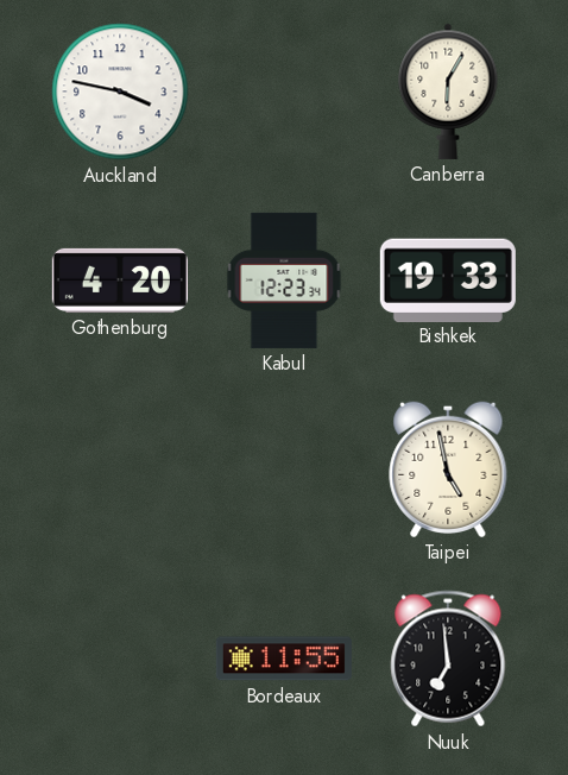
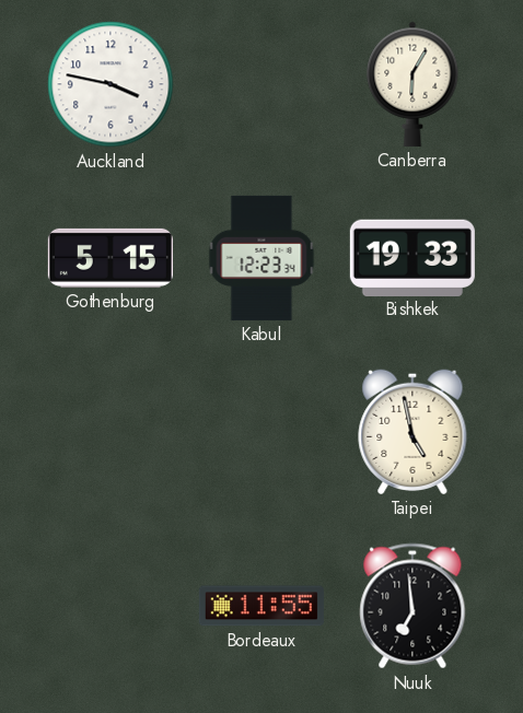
Gothenburg: 4:20 -> 5:15 (111, 258)
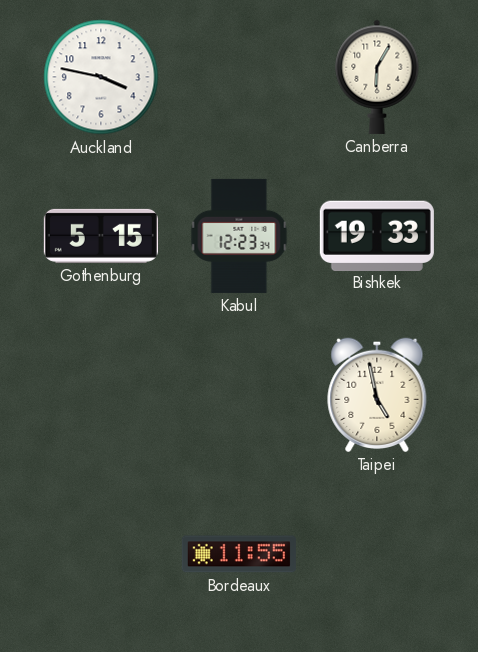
Nuuk: 6:59 -> none (412, 606)
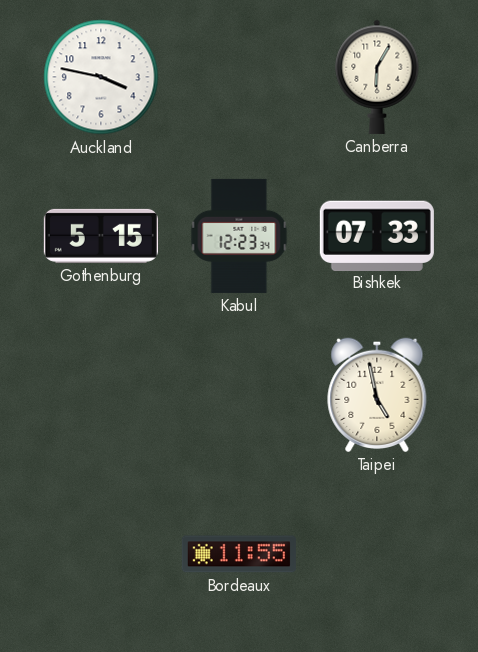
Bishkek: 19:33 -> 07:33 (377, 235)
